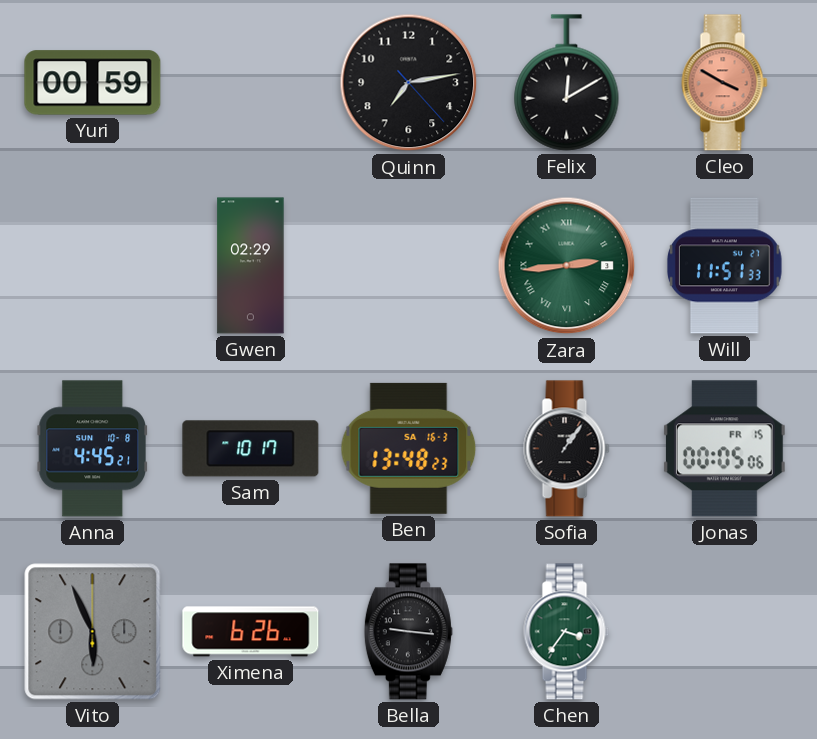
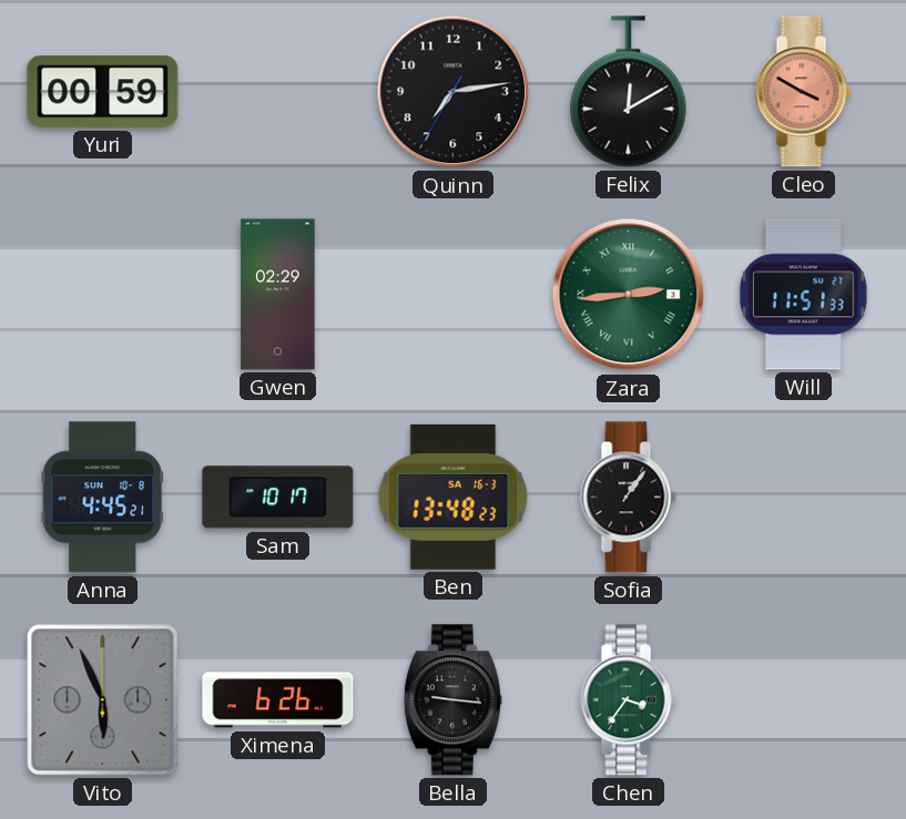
Quinn: 7:13:23 -> 7:13:35 (454, 92)
Jonas: 00:05 -> none (724, 449)
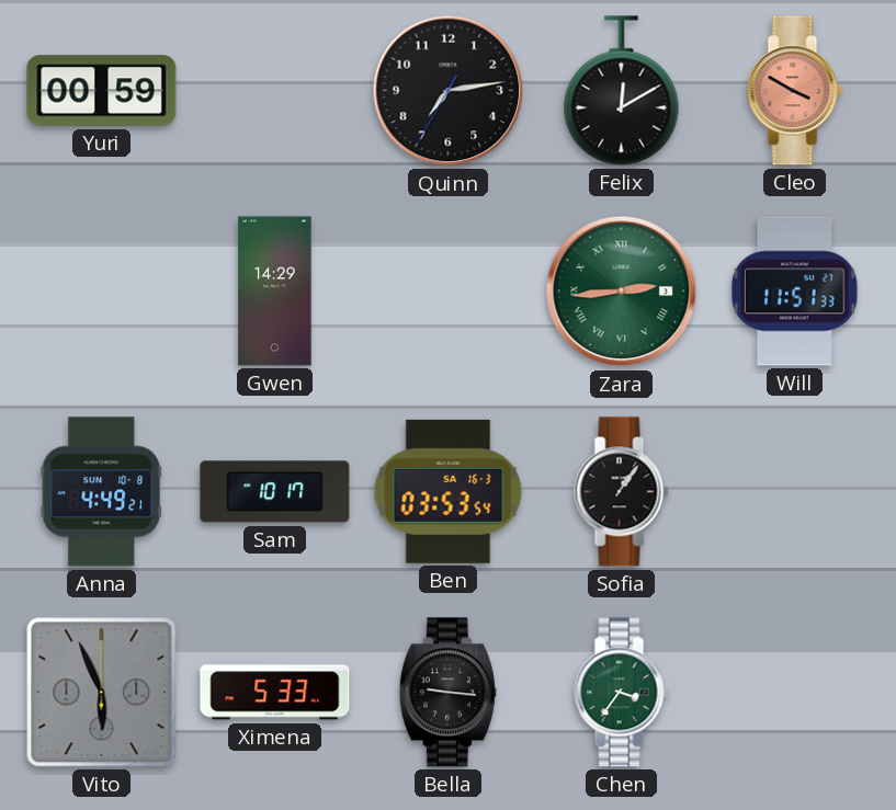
Gwen: 02:29 -> 14:29 (275, 292)
Anna: 4:45 -> 4:49 (101, 492)
Ben: 13:48 -> 03:53 (449, 491)
Ximena: 6:26 -> 5:33 (275, 693)
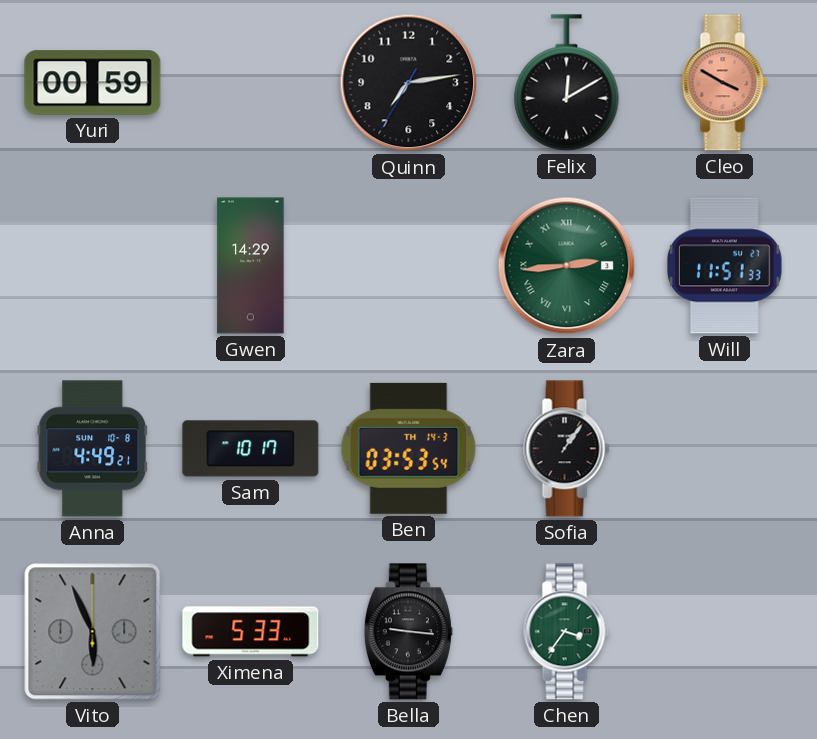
Ben date: SA 16-3 -> TH 14-3 (409, 448)
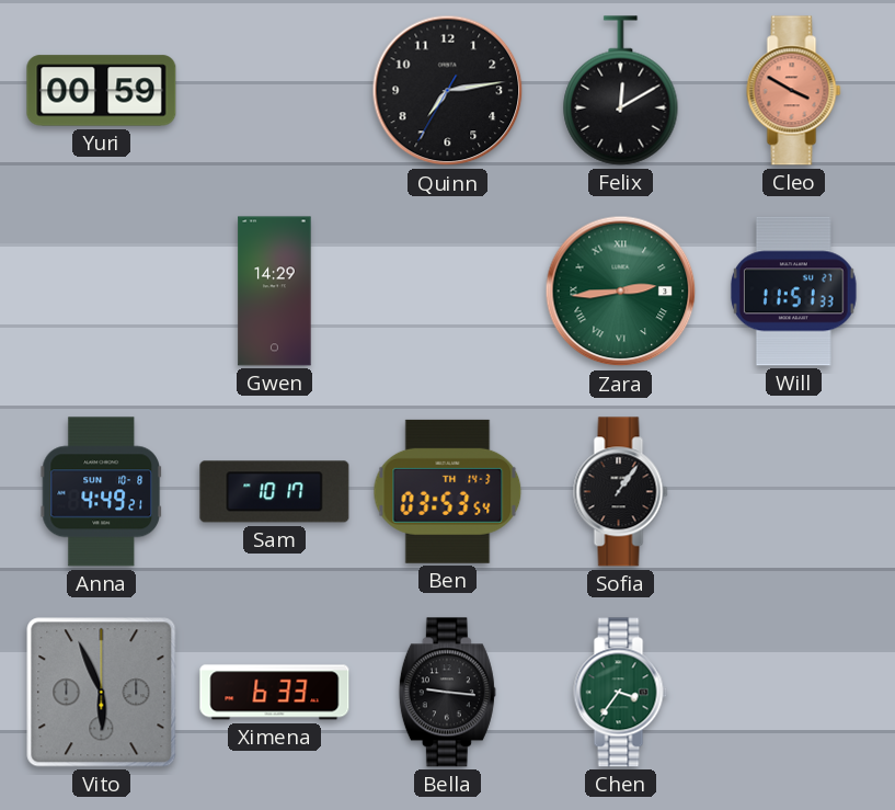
Ximena: 5:33 -> 6:33 (275, 693)
